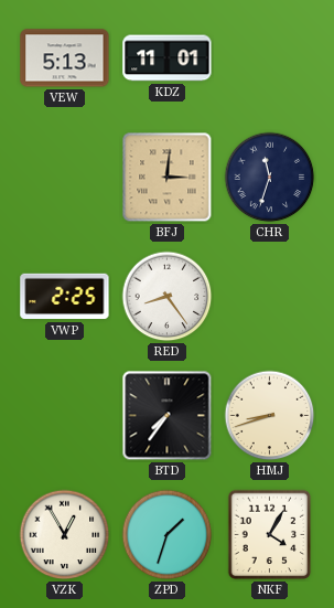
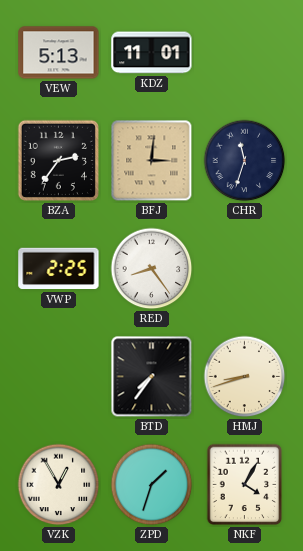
BZA: none -> 2:36 (58, 160)
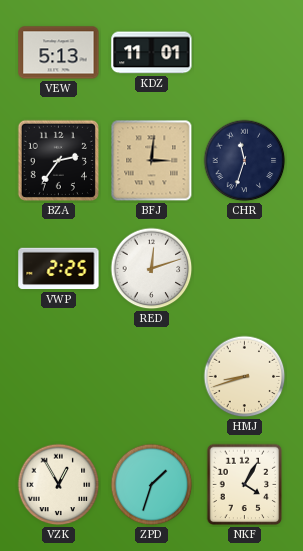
RED: 8:24 -> 12:12 (152, 269)
BTD: 7:36 -> none (152, 377)
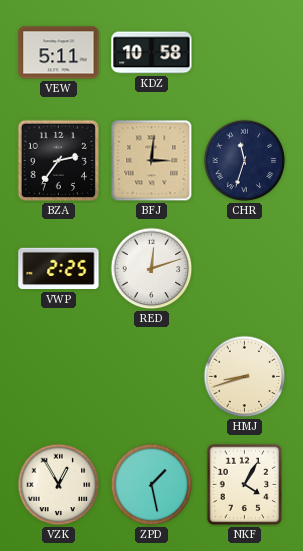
VEW: 5:13 -> 5:11 (59, 53)
KDZ: 11:01 -> 10:58 (152, 53)
ZPD: 1:33 -> 1:28 (152, 485)
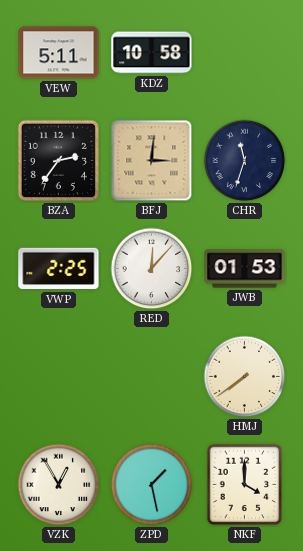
RED: 12:12 -> 12:07 (152, 269)
JWB: none -> 01:53 (245, 269)
HMJ: 8:42 -> 7:39 (245, 377)
NKF: 4:05 -> 4:00 (245, 485)
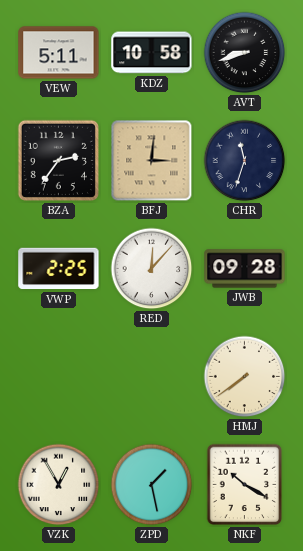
AVT: none -> 8:42 (245, 53)
JWB: 01:53 -> 09:28 (245, 269)
NKF: 4:00 -> 10:20 (245, 485)
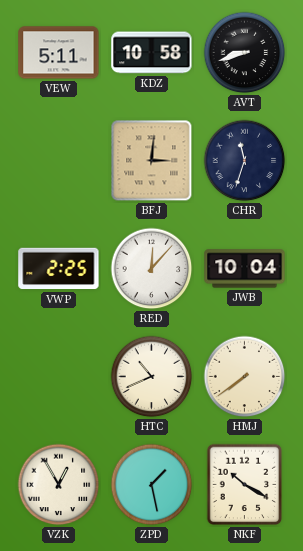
BZA: 2:36 -> none (58, 160)
JWB: 09:28 -> 10:04 (245, 269)
HTC: none -> 10:41 (152, 377)
